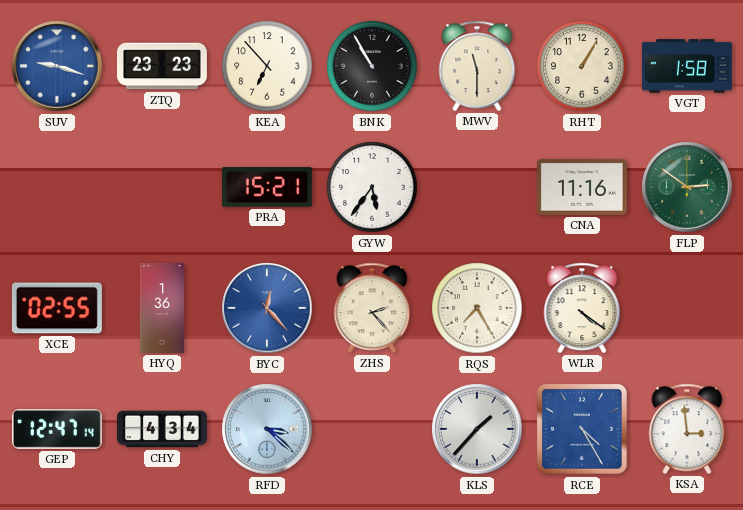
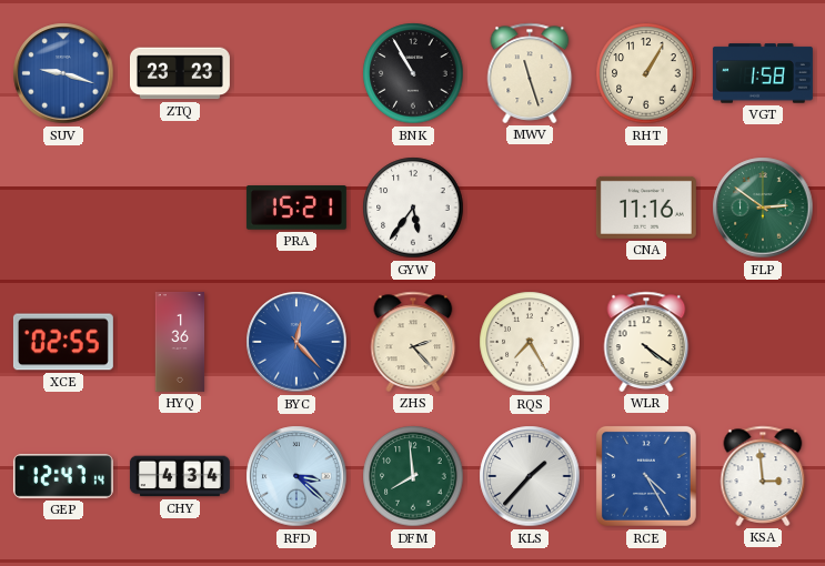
KEA: 6:53 -> none (267, 66)
MWV: 11:30 -> 11:27 (530, 73)
DFM: none -> 7:59 (413, 476)
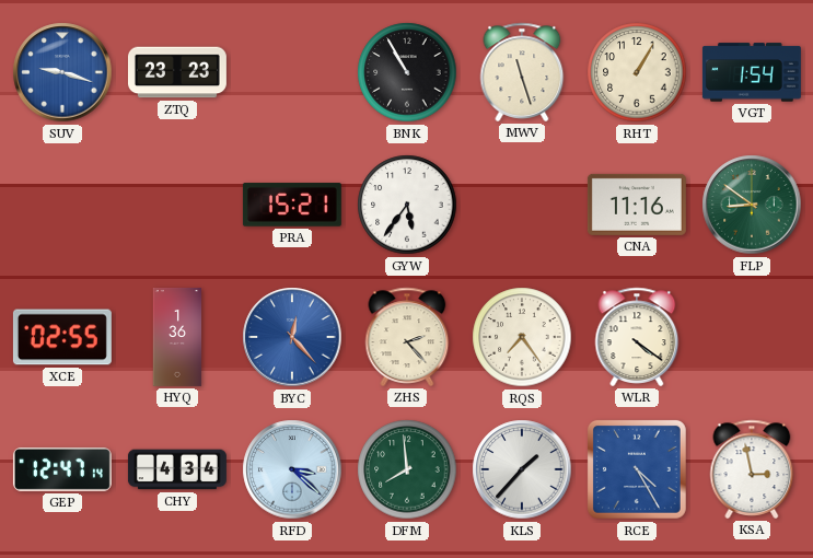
VGT: 1:58 -> 1:54 (752, 72)
FLP: 2:51 -> 8:51 (752, 205)
RQS: 7:25 -> 7:24 (522, 337)
KSA: 2:59 -> 2:58 (752, 469)
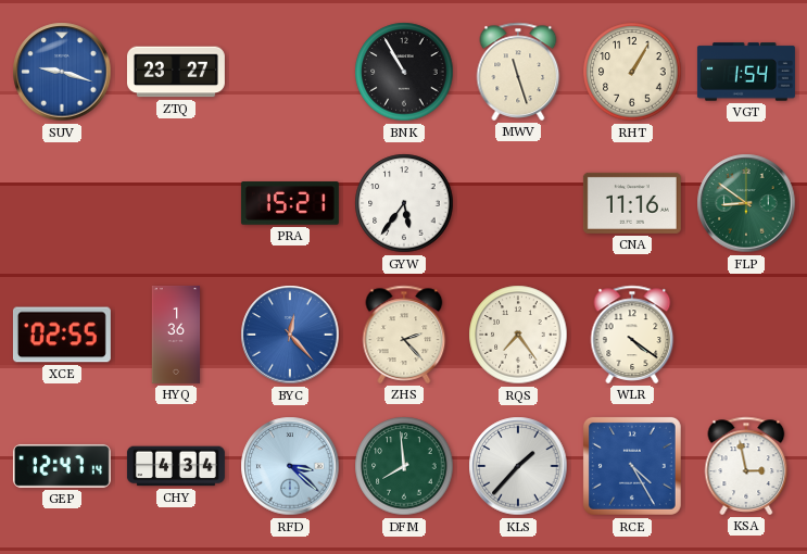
ZTQ: 23:23 -> 23:27 (176, 72)
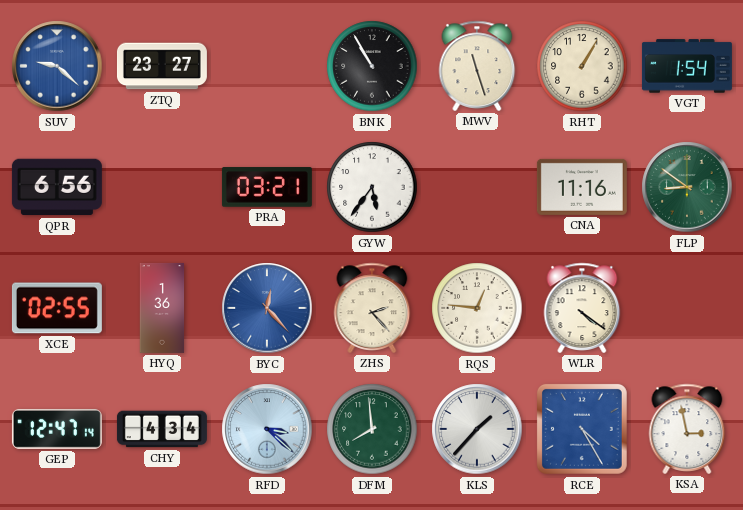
SUV: 9:18 -> 9:22 (57, 66)
QPR: none -> 6:56 (57, 187)
PRA: 15:21 -> 03:21 (267, 187)
RQS: 7:24 -> 12:46 (477, 308)
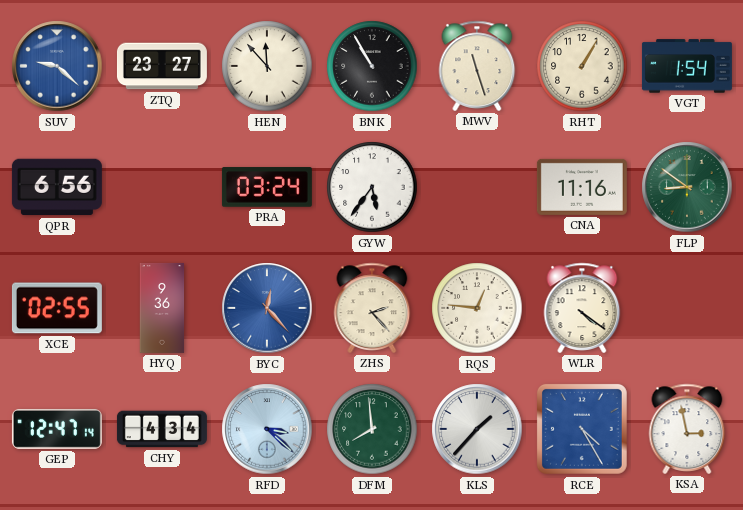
HEN: none -> 11:53 (267, 66)
PRA: 03:21 -> 03:24 (267, 187)
HYQ: 1:36 -> 9:36 (162, 308)
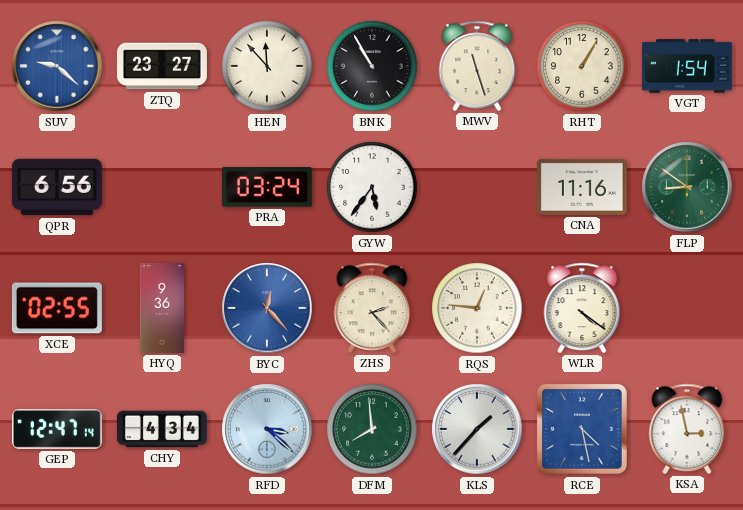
RCE: 4:25 -> 4:28 (582, 429)
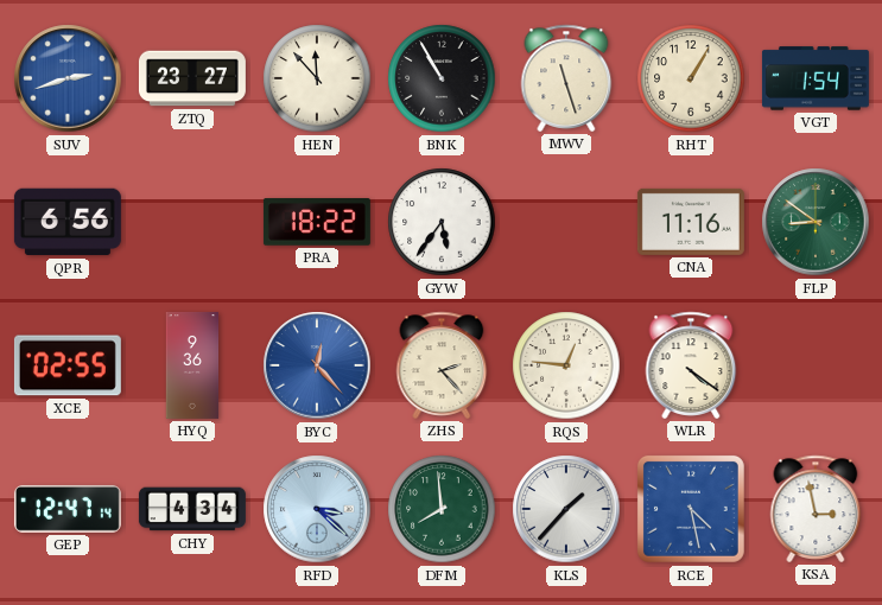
SUV: 9:22 -> 2:42 (68, 78)
PRA: 03:24 -> 18:22 (317, 222)
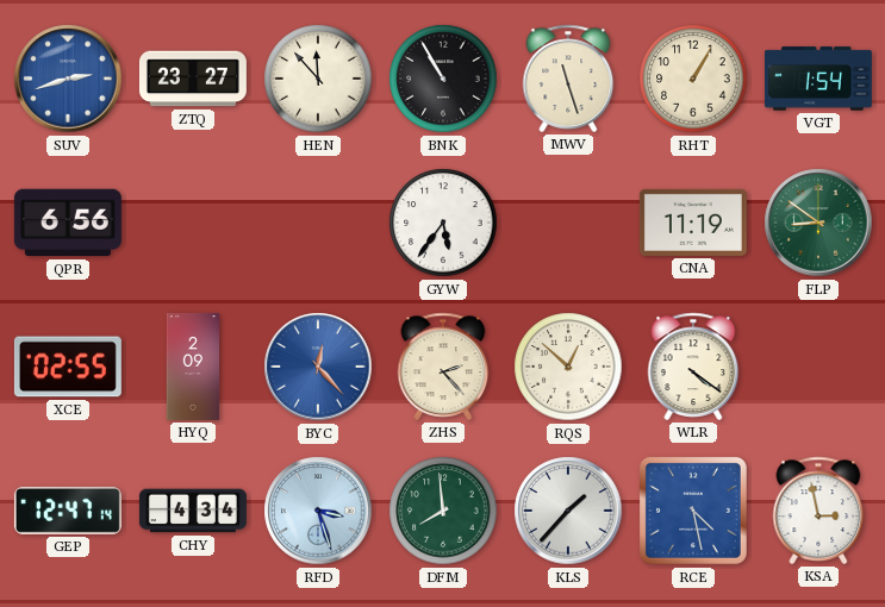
PRA: 18:22 -> none (317, 222)
CNA: 11:16 -> 11:19 (693, 223)
HYQ: 9:36 -> 2:09 (193, 367)
RQS: 12:46 -> 12:52 (568, 367)
RFD: 3:22 -> 3:27 (318, 511)
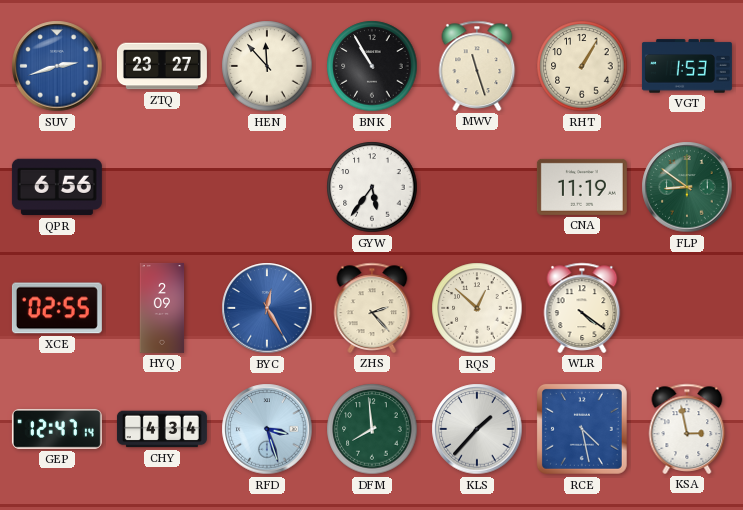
VGT: 1:54 -> 1:53 (687, 66)
BYC: 12:23 -> 12:25 (267, 308)
